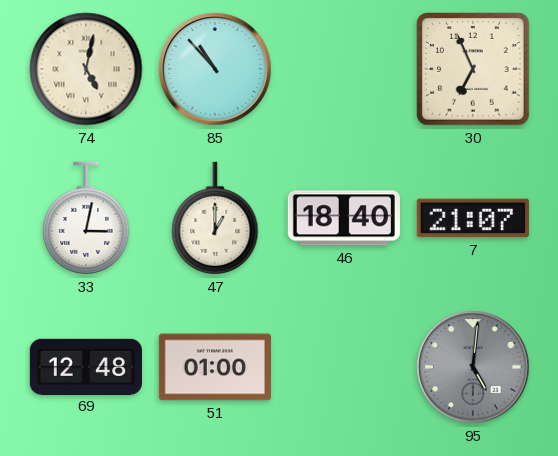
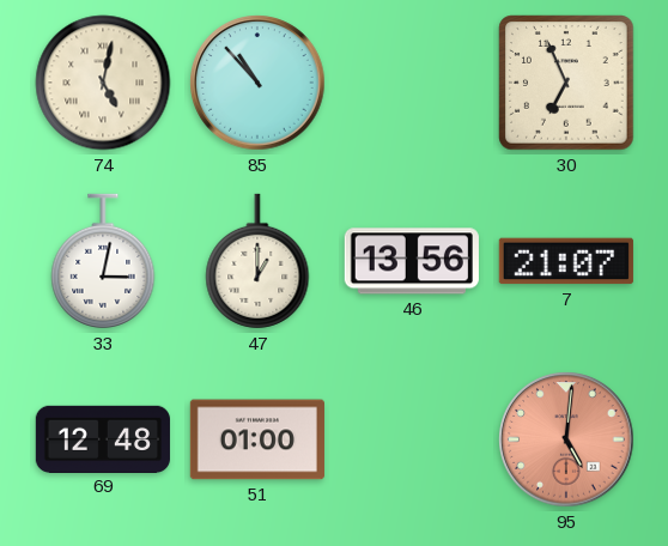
46: 18:40 -> 13:56 (412, 261)
95 dial: grey -> salmon (566, 439)
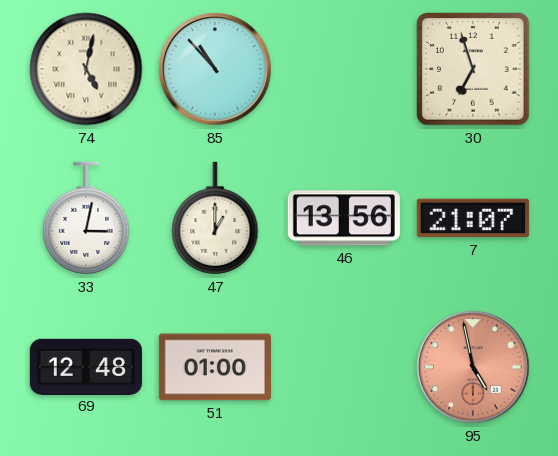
30: 6:56 -> 6:57 (473, 69)
95: 5:01 -> 4:58 (473, 367)
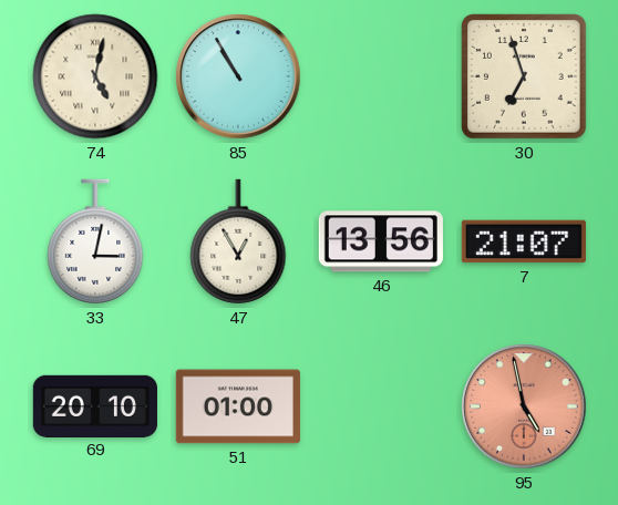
85: 10:53 -> 10:55 (238, 76)
47: 1:00 -> 12:55 (238, 241)
69: 12:48 -> 20:10 (95, 405)
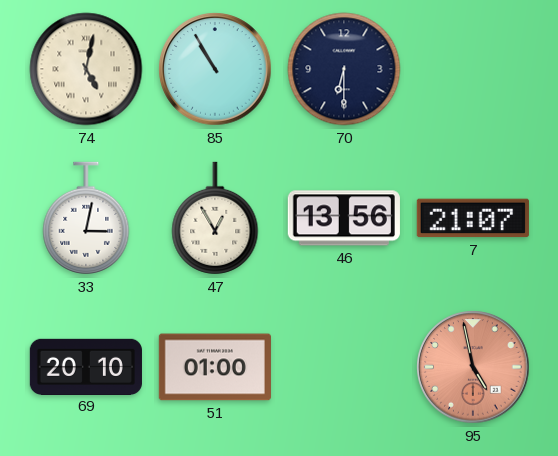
70: none -> 6:30 (344, 69)
30: 6:57 -> none (524, 76)
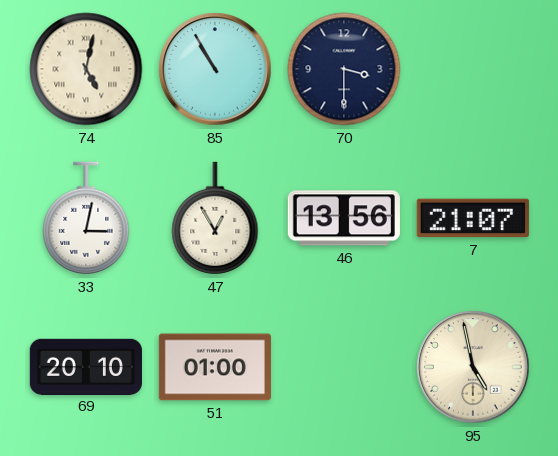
70: 6:30 -> 3:30 (344, 69)
95 dial: salmon -> cream (473, 367)
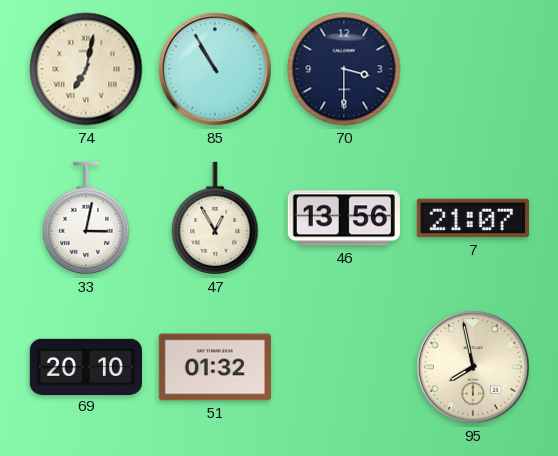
74: 5:02 -> 7:02 (86, 69)
51: 01:00 -> 01:32 (215, 367)
95: 4:58 -> 7:58 (473, 367)
